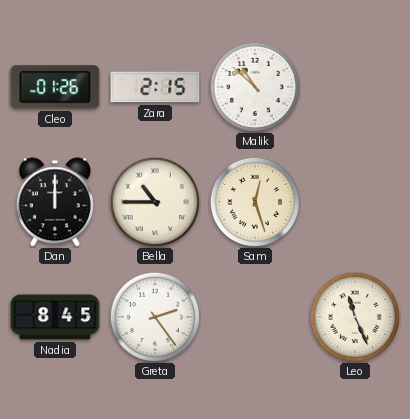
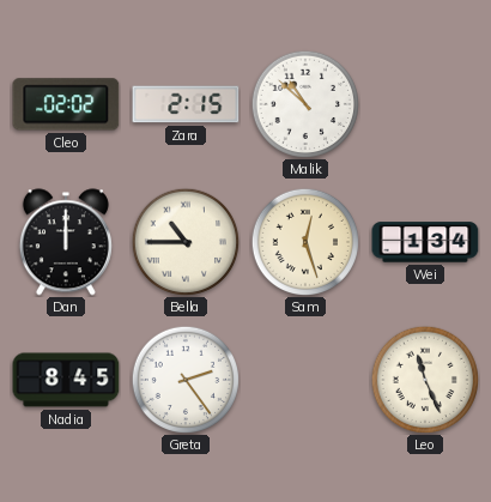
Cleo: 01:26 -> 02:02 (66, 104)
Wei: none -> 1:34 (425, 242)
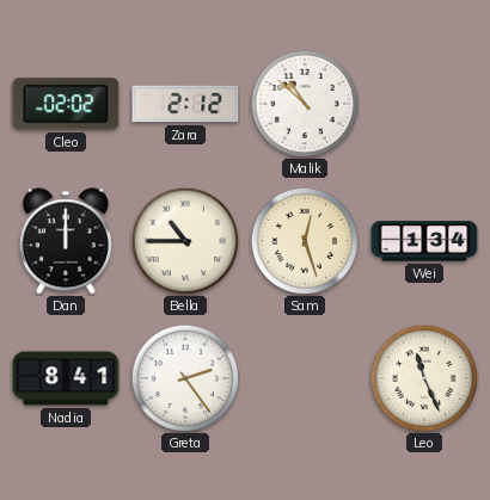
Zara: 2:15 -> 2:12 (185, 104)
Nadia: 8:45 -> 8:41 (66, 378)
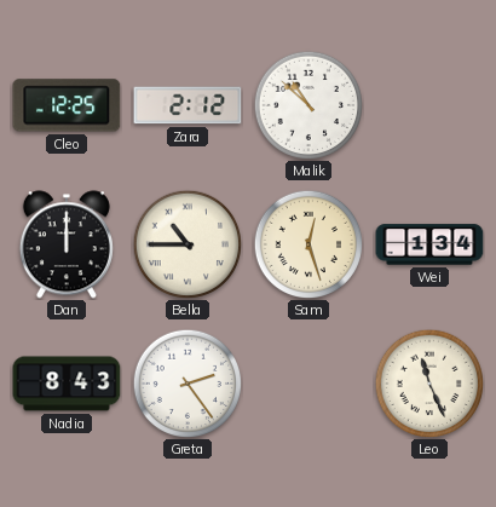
Cleo: 02:02 -> 12:25 (67, 105)
Nadia: 8:41 -> 8:43 (67, 384)
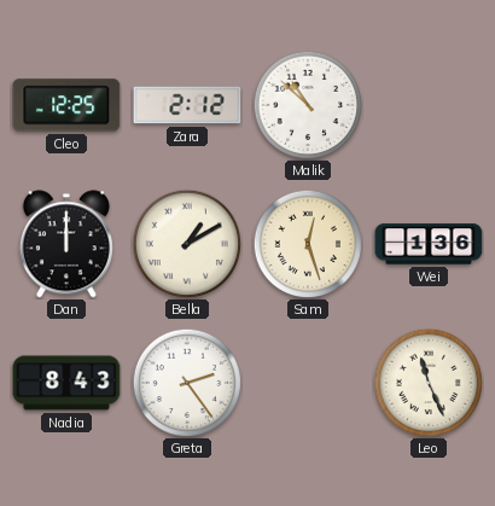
Bella: 10:45 -> 1:10 (186, 243)
Wei: 1:34 -> 1:36 (429, 244)
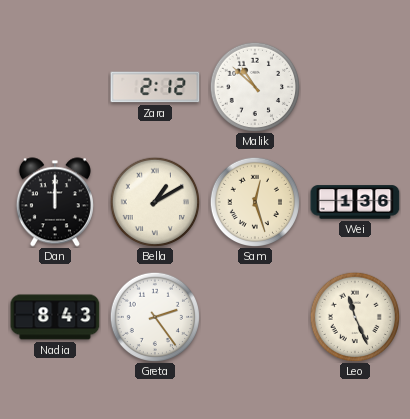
Cleo: 12:25 -> none (66, 105)
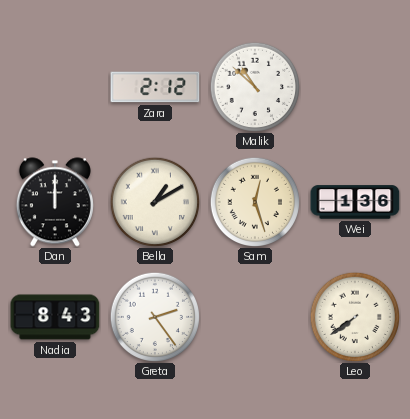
Leo: 11:26 -> 7:39 (354, 316)
